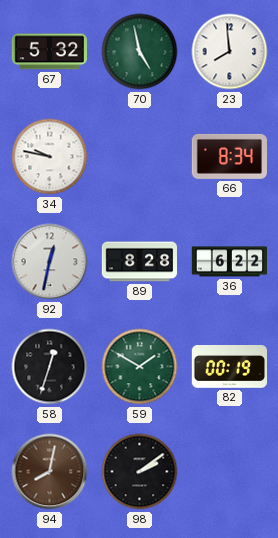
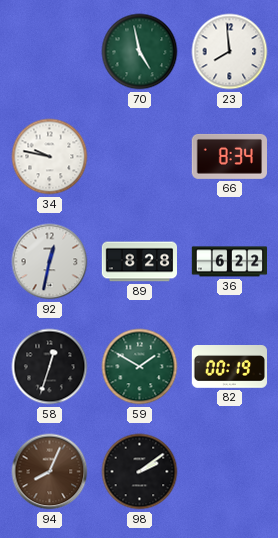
67: 5:32 -> none (49, 52)
94: 8:02 -> 8:04 (50, 472)
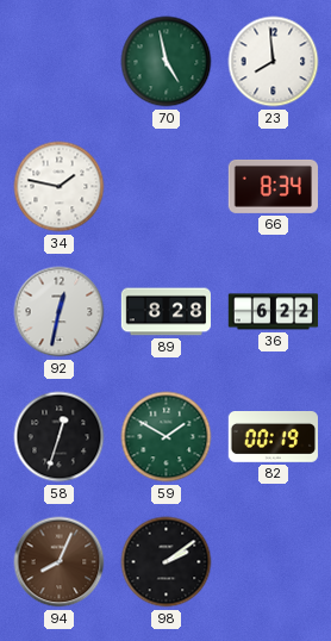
34: 9:47 -> 1:47 (60, 187)
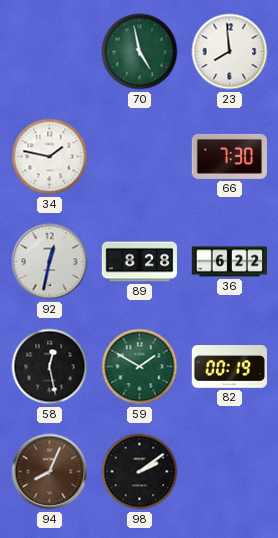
66: 8:34 -> 7:30 (229, 156)
58: 12:33 -> 12:28 (50, 367)
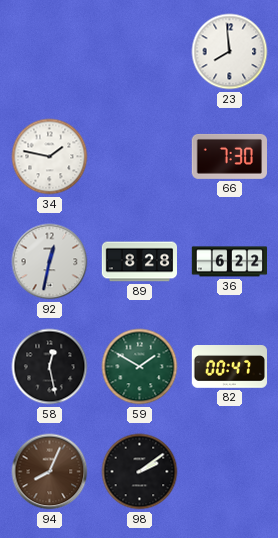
70: 4:58 -> none (140, 52)
82: 00:19 -> 00:47 (229, 367)
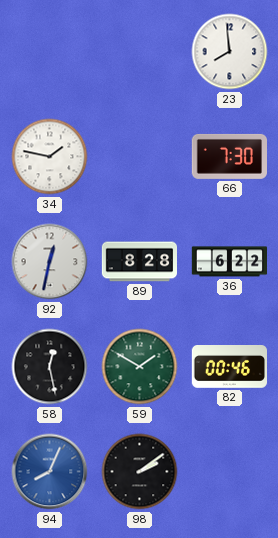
82: 00:47 -> 00:46 (229, 367)
94 dial: brown -> blue (50, 472)
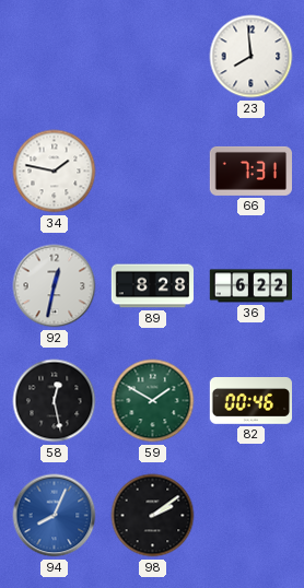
66: 7:30 -> 7:31 (250, 170)
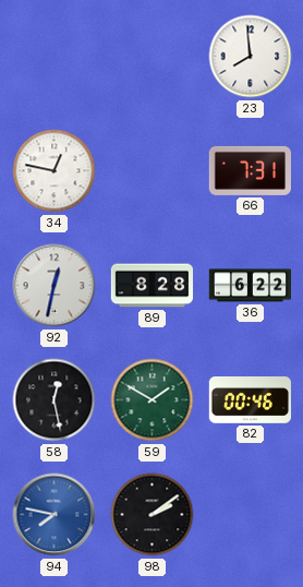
34: 1:47 -> 12:47 (54, 171)
94: 8:04 -> 7:47 (54, 515)
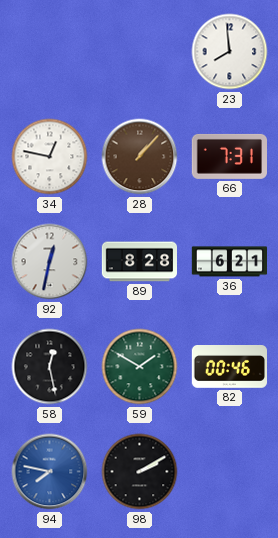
28: none -> 1:07 (140, 157)
36: 6:22 -> 6:21 (229, 262)
98: 2:09 -> 2:10 (140, 472)
